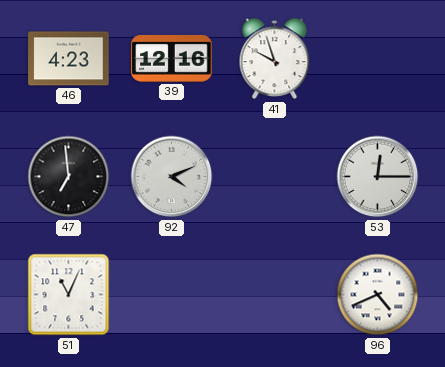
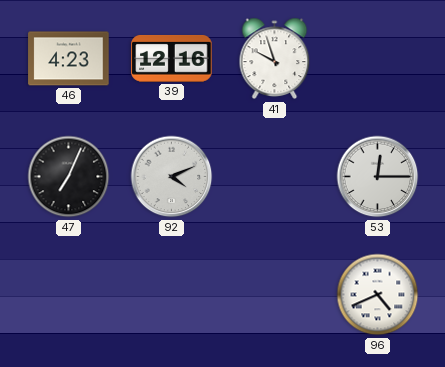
47: 6:59 -> 7:04 (69, 177)
51: 11:04 -> none (69, 295)
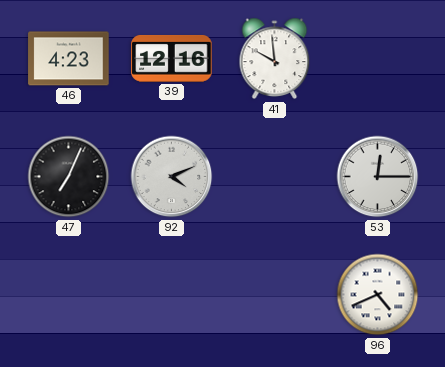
41: 9:57 -> 9:59 (275, 59)
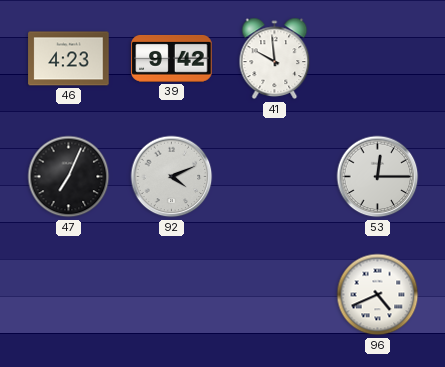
39: 12:16 -> 9:42 (172, 58)
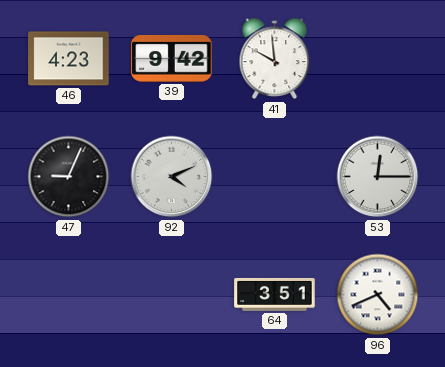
47: 7:04 -> 9:04 (69, 177)
64: none -> 3:51 (275, 294)
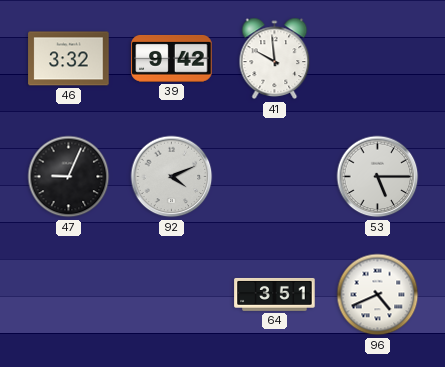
46: 4:23 -> 3:32 (69, 59)
53: 12:15 -> 5:15 (378, 177)
